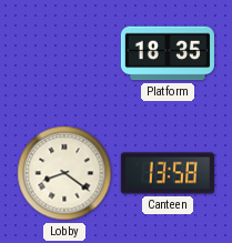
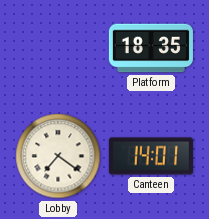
Lobby: 8:21 -> 7:21 (58, 156)
Canteen: 13:58 -> 14:01 (151, 156)
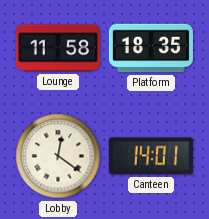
Lounge: none -> 11:58 (58, 48)
Lobby: 7:21 -> 12:21 (58, 156)
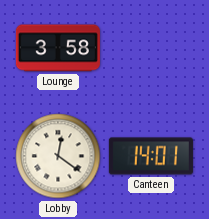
Lounge: 11:58 -> 3:58 (58, 48)
Platform: 18:35 -> none (151, 48)
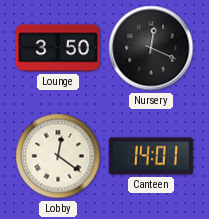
Lounge: 3:58 -> 3:50 (58, 48)
Nursery: none -> 12:19 (151, 48)
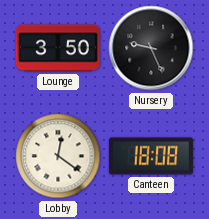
Nursery: 12:19 -> 9:26 (151, 48)
Canteen: 14:01 -> 18:08 (151, 156)
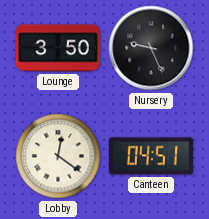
Canteen: 18:08 -> 04:51 (151, 156)
